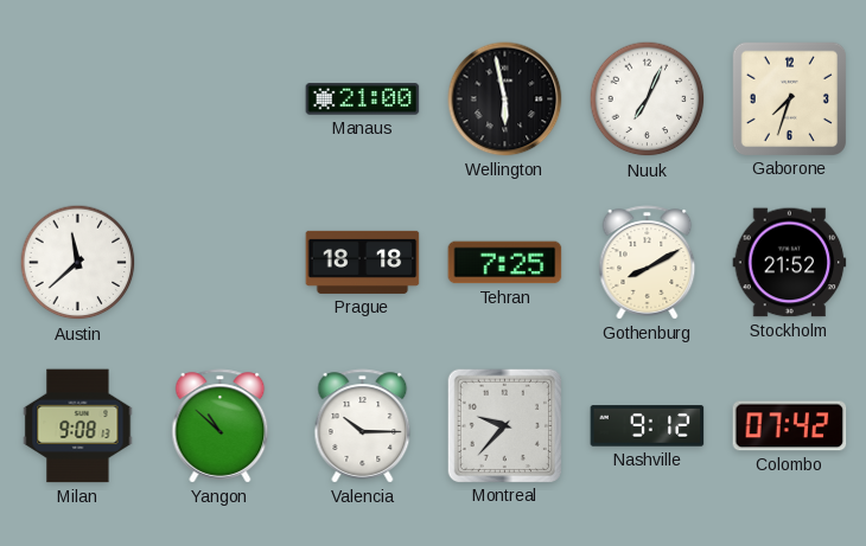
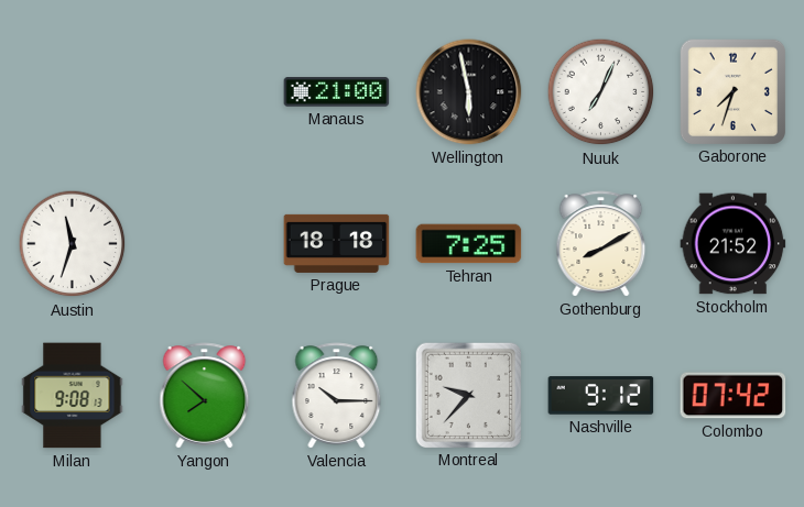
Austin: 11:38 -> 11:33 (73, 244)
Yangon: 10:52 -> 7:52 (205, 396)
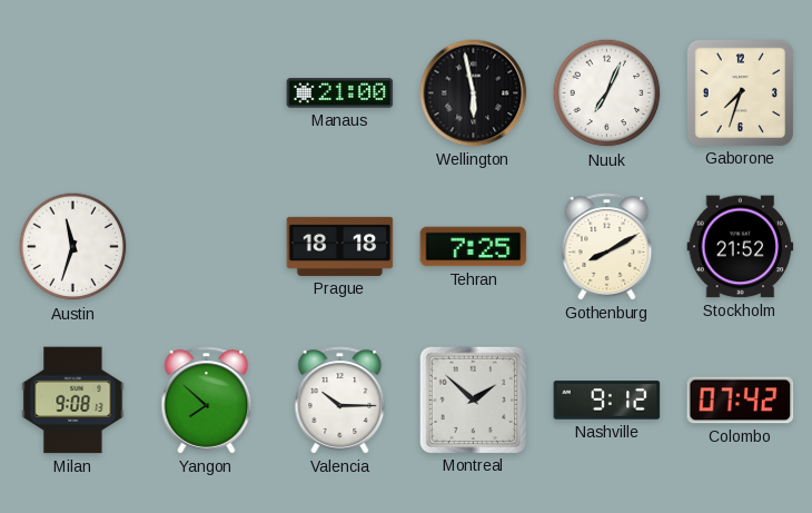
Montreal: 9:37 -> 1:52 (473, 399)
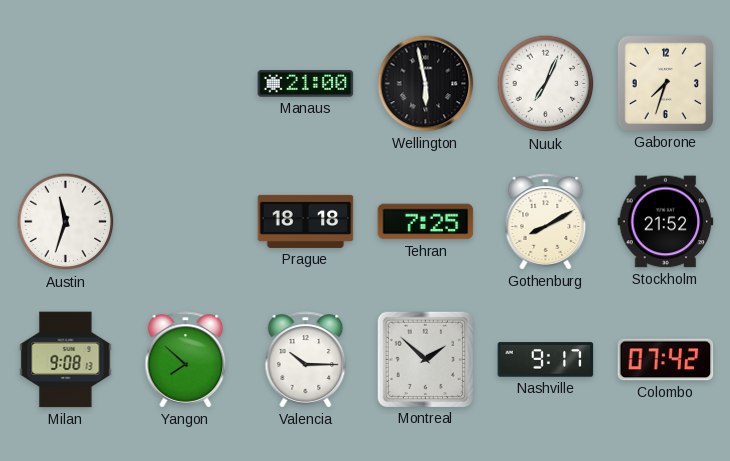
Nashville: 9:12 -> 9:17 (546, 360)
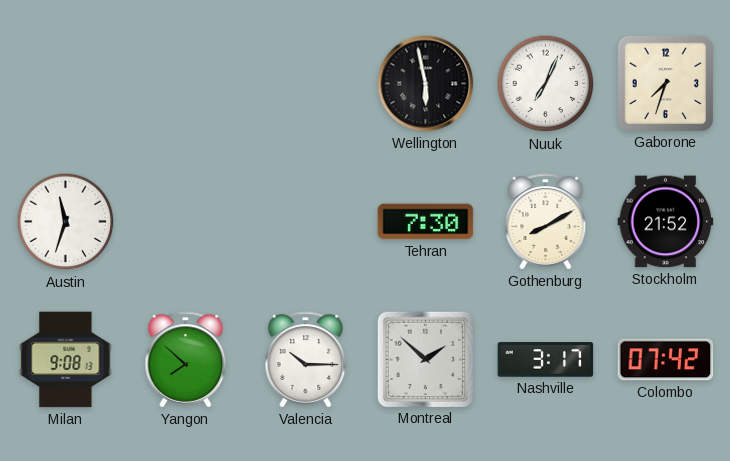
Manaus: 21:00 -> none (306, 84)
Prague: 18:18 -> none (306, 221)
Tehran: 7:25 -> 7:30 (426, 222)
Nashville: 9:17 -> 3:17 (546, 360)
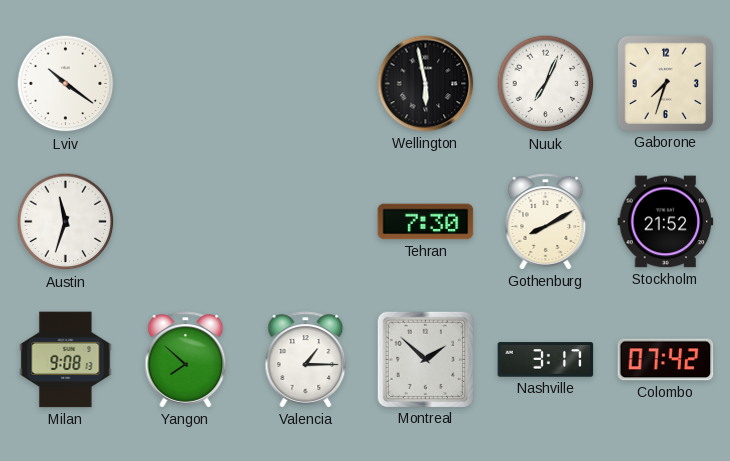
Lviv: none -> 10:21 (66, 84)
Valencia: 10:15 -> 1:15 (306, 360)
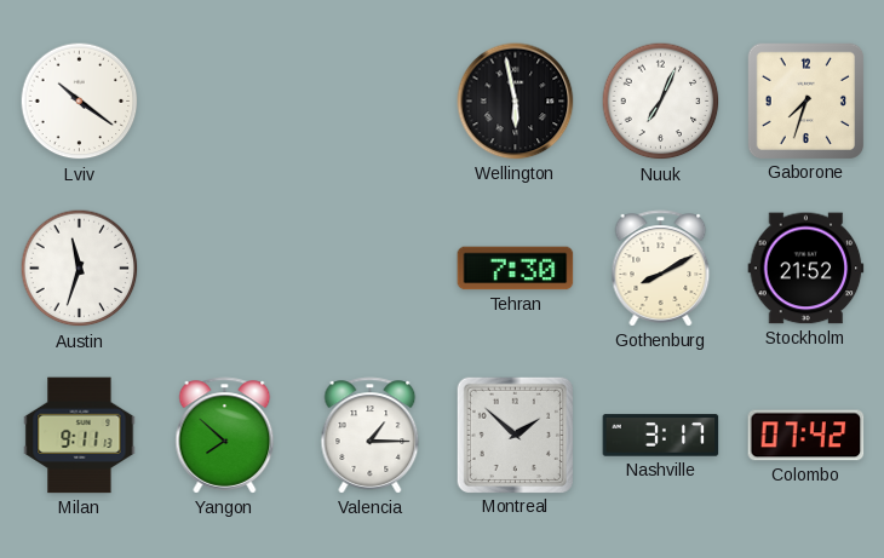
Milan: 9:08 -> 9:11 (80, 436)
